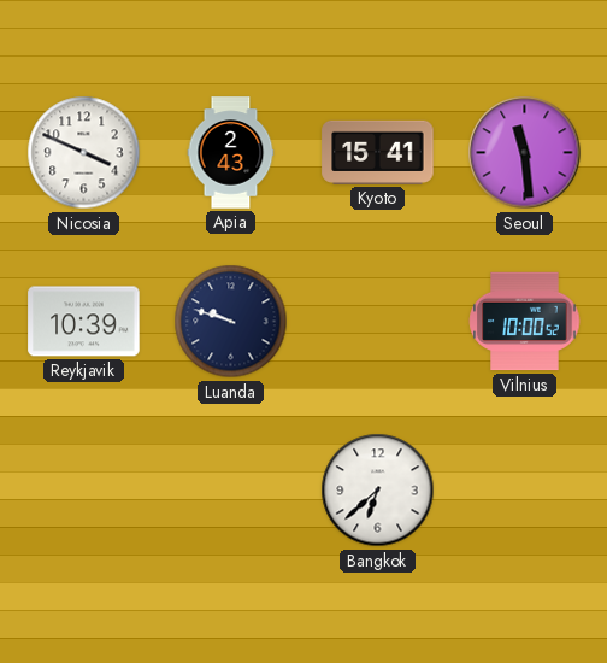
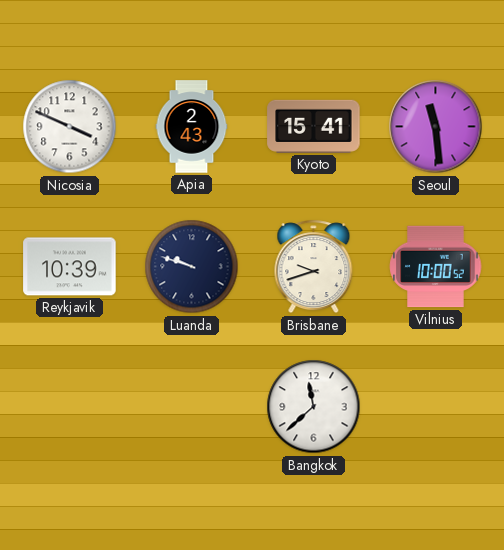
Brisbane: none -> 9:42 (314, 267)
Bangkok: 6:38 -> 11:38 (314, 407)
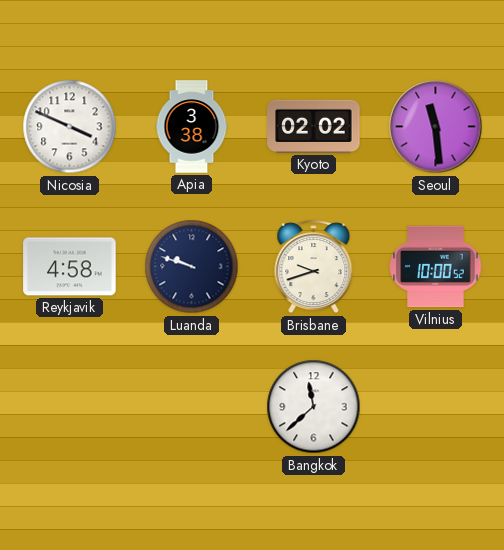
Apia: 2:43 -> 3:38 (192, 127)
Kyoto: 15:41 -> 02:02 (314, 126)
Reykjavik: 10:39 -> 4:58 (70, 267)
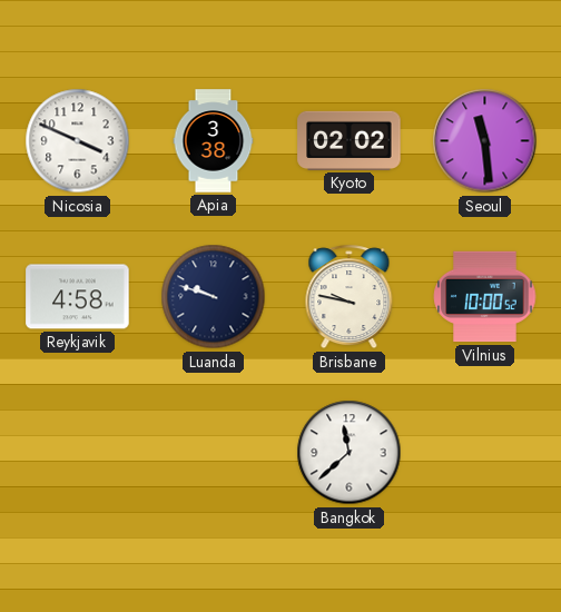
Brisbane: 9:42 -> 9:47 (350, 297)
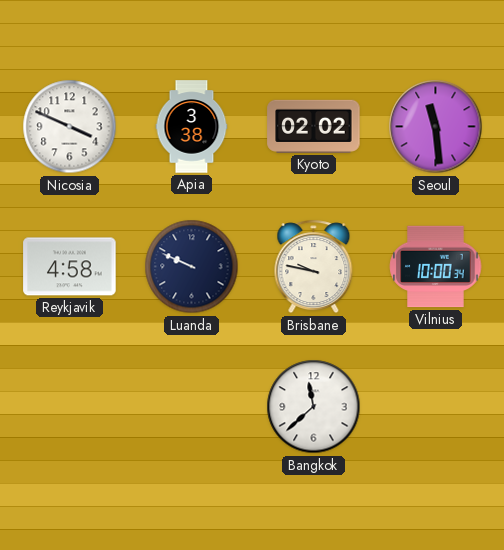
Luanda: 9:48 -> 9:49 (192, 267)
Vilnius: 10:00:52 -> 10:00:34 (436, 267)
